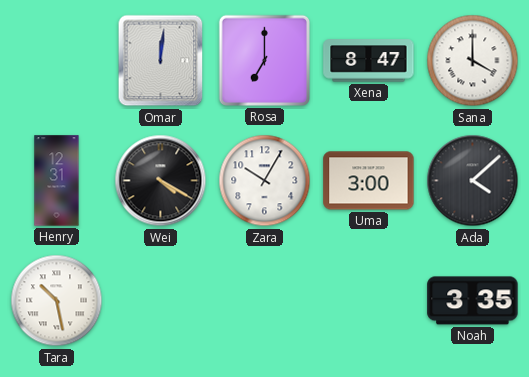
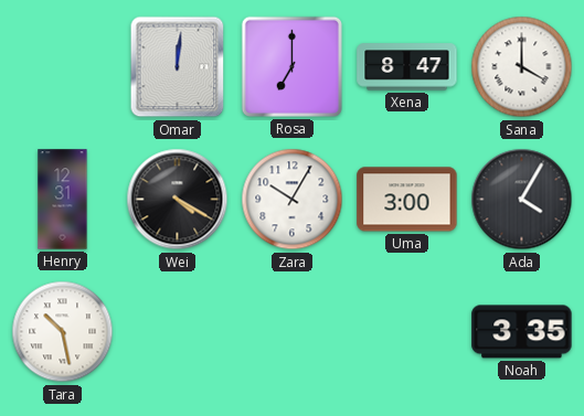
Ada: 4:08 -> 4:05 (522, 200)
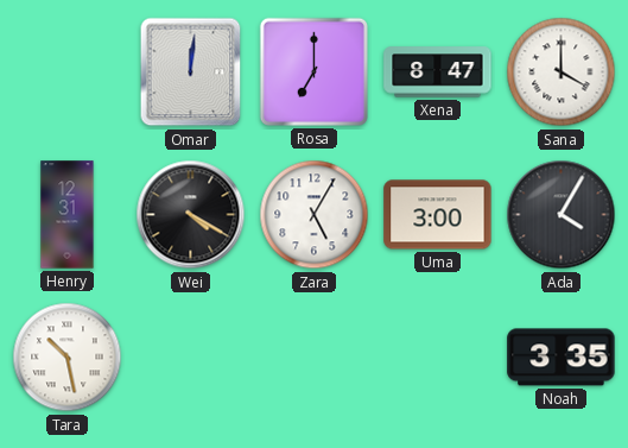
Zara: 10:05 -> 5:05 (315, 215)
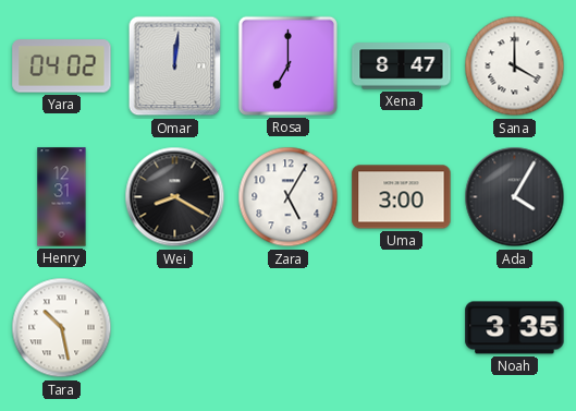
Yara: none -> 04:02 (62, 67)
Wei: 4:20 -> 8:20 (175, 197)
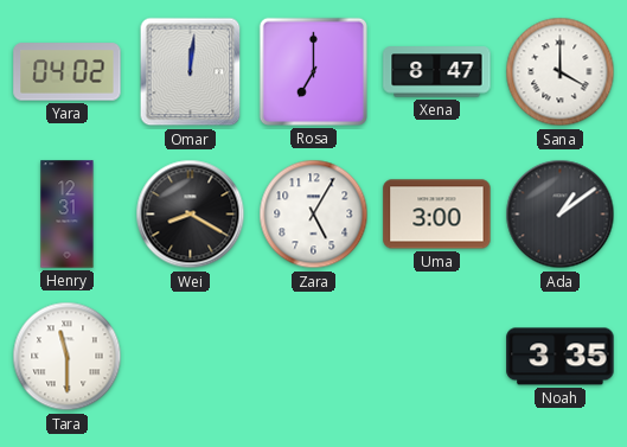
Ada: 4:05 -> 1:09 (561, 215)
Tara: 10:28 -> 11:30 (68, 357)
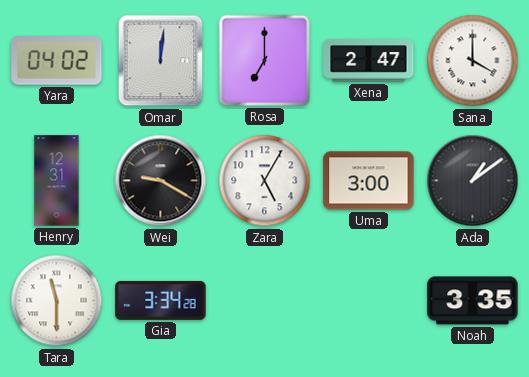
Xena: 8:47 -> 2:47 (369, 61)
Wei: 8:20 -> 9:20 (161, 181)
Gia: none -> 3:34 (161, 300)
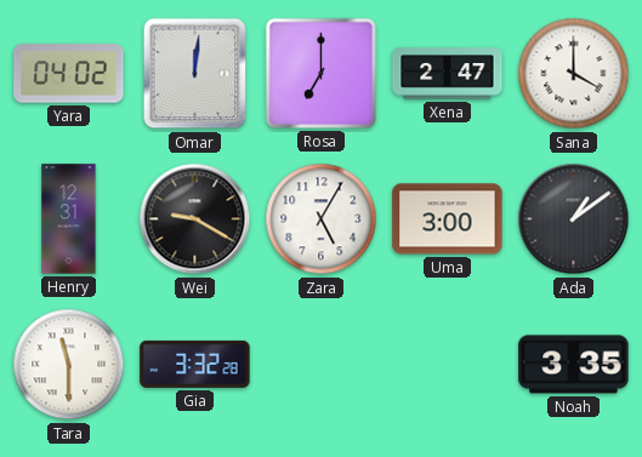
Gia: 3:34 -> 3:32 (195, 364)
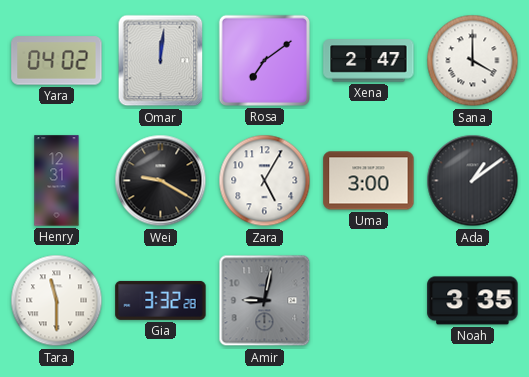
Rosa: 7:00 -> 7:09 (264, 60)
Amir: none -> 9:02 (265, 301)
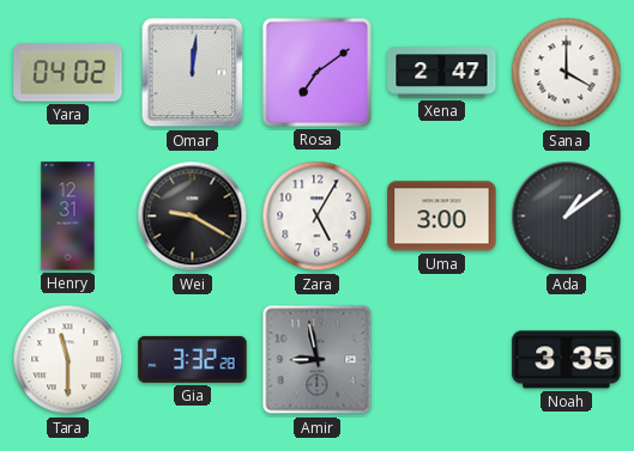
Amir: 9:02 -> 8:58 (318, 360)
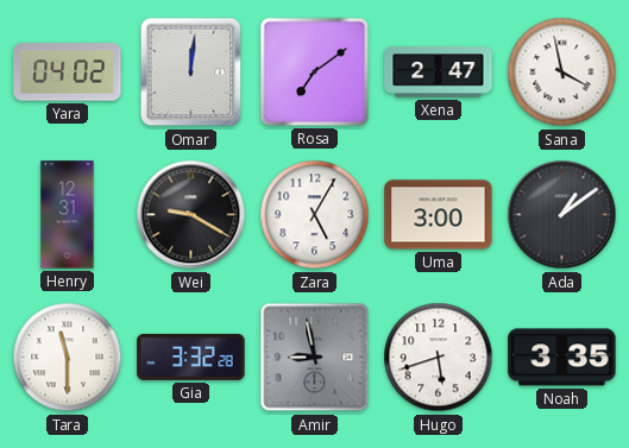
Sana: 4:00 -> 3:58 (562, 72)
Hugo: none -> 5:42 (439, 358)
